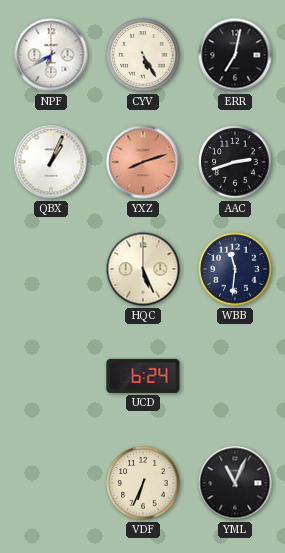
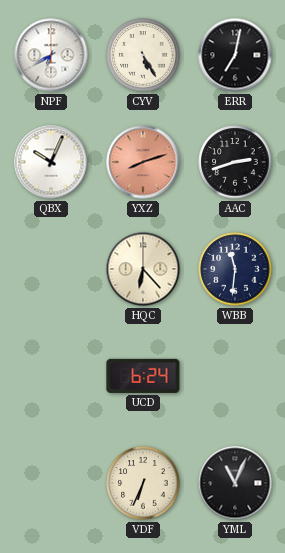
QBX: 1:04 -> 10:04 (51, 162)
HQC: 5:26 -> 6:23 (143, 269)
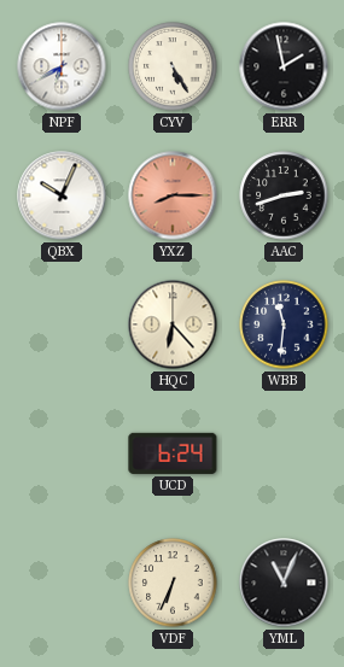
ERR: 7:02 -> 1:58 (284, 66)
YXZ: 8:12 -> 8:15 (173, 195)
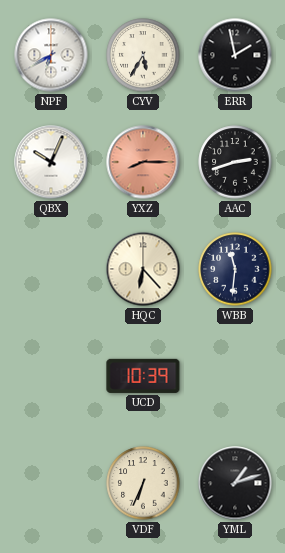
CYV: 5:25 -> 5:35 (143, 55)
UCD: 6:24 -> 10:39 (143, 376)
YML: 11:04 -> 1:12 (235, 483)
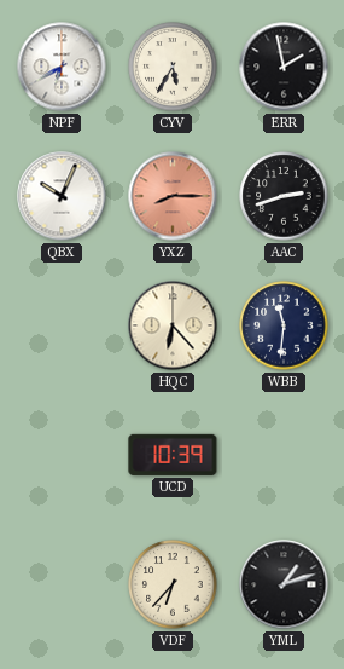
VDF: 6:34 -> 6:37 (173, 584)
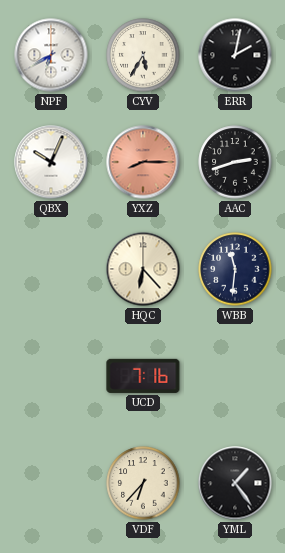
ERR: 1:58 -> 2:02 (235, 55)
UCD: 10:39 -> 7:16 (143, 376)
YML: 1:12 -> 1:24 (235, 483)
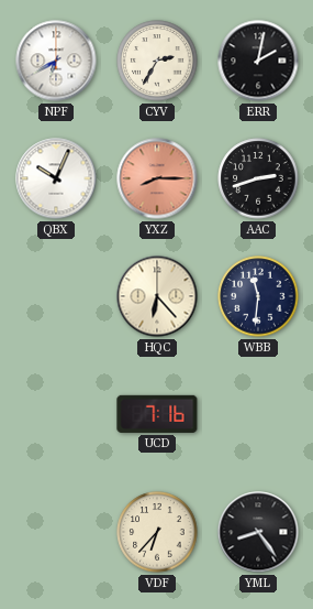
CYV: 5:35 -> 2:35 (157, 61)
YML: 1:24 -> 8:24 (258, 532)
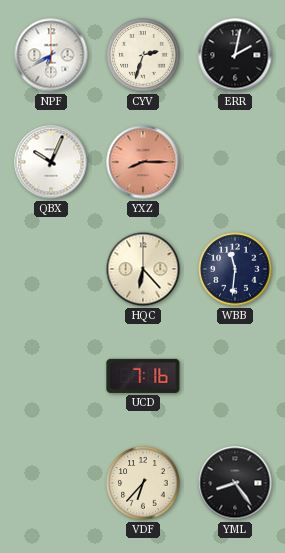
CYV: 2:35 -> 2:33 (143, 55)
AAC: 2:42 -> none (258, 178)
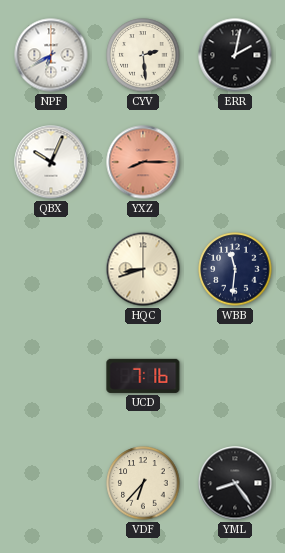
CYV: 2:33 -> 2:29 (143, 55)
HQC: 6:23 -> 8:42 (143, 269)
